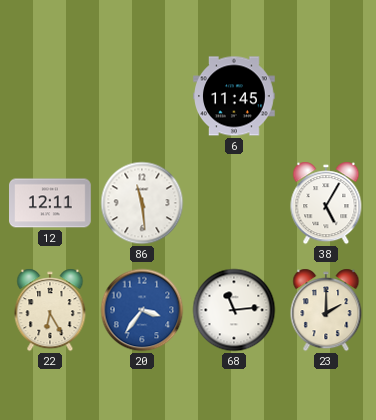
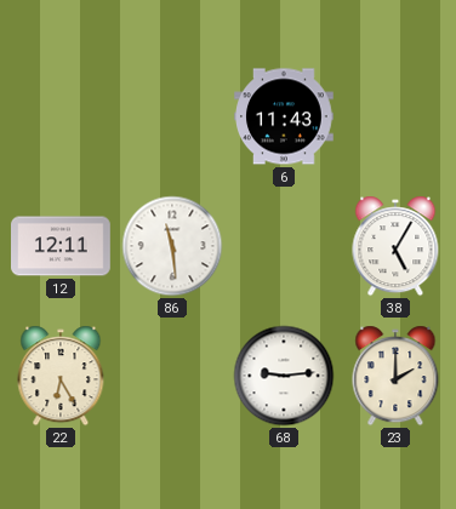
6: 11:45 -> 11:43 (284, 116)
20: 3:36 -> none (142, 310)
68: 11:14 -> 9:14 (284, 376)
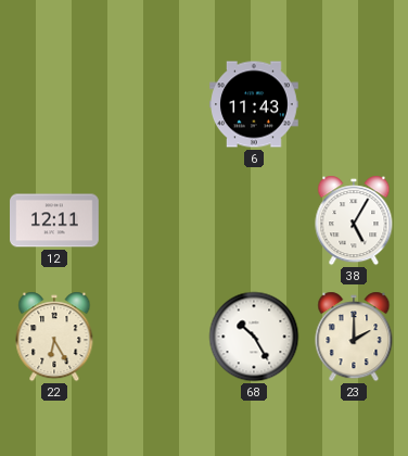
86: 11:29 -> none (172, 246)
68: 9:14 -> 10:25 (254, 337)
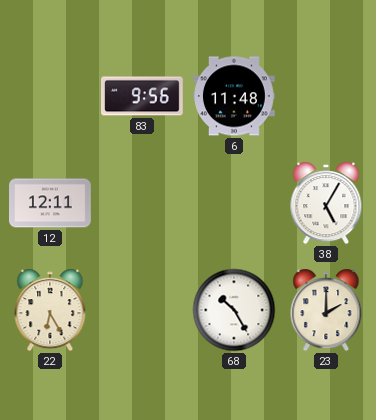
83: none -> 9:56 (143, 96)
6: 11:43 -> 11:48 (234, 96)
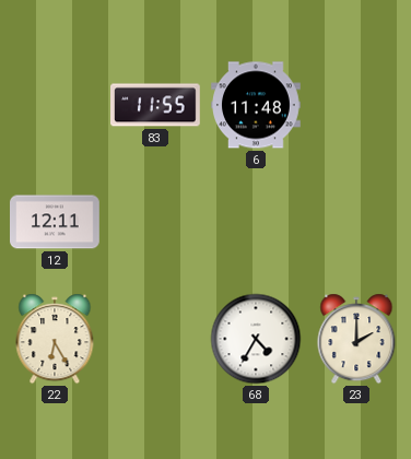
83: 9:56 -> 11:55 (156, 105)
38: 5:05 -> none (326, 203)
68: 10:25 -> 4:35 (256, 339)
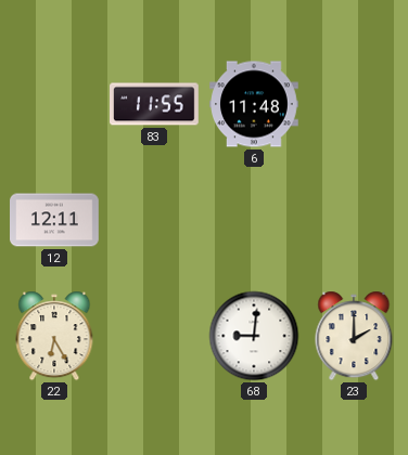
68: 4:35 -> 9:01 (254, 336)
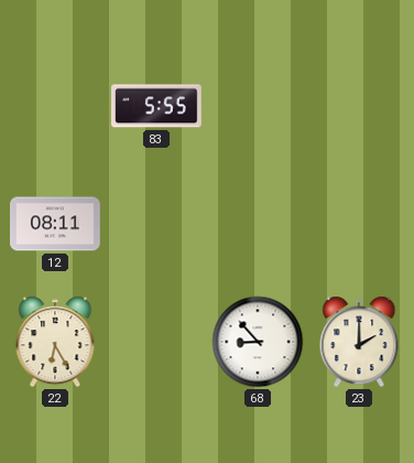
83: 11:55 -> 5:55 (157, 106)
6: 11:48 -> none (254, 104)
12: 12:11 -> 08:11 (56, 224)
68: 9:01 -> 8:53 (258, 342)
